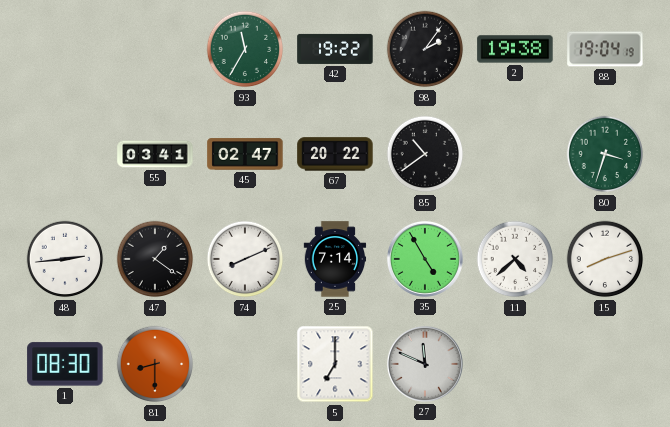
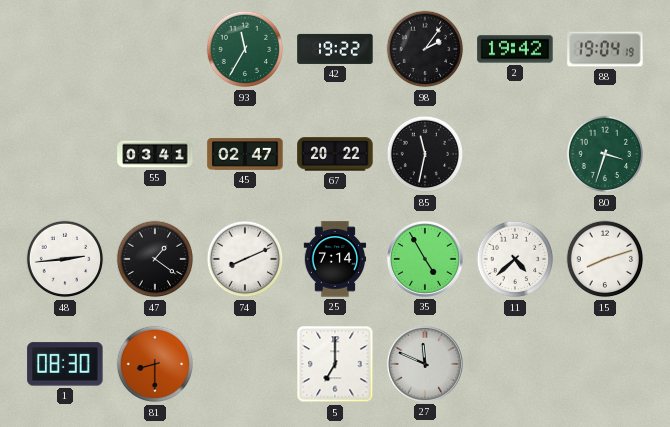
2: 19:38 -> 19:42 (515, 49)
85: 10:39 -> 11:32 (425, 154)
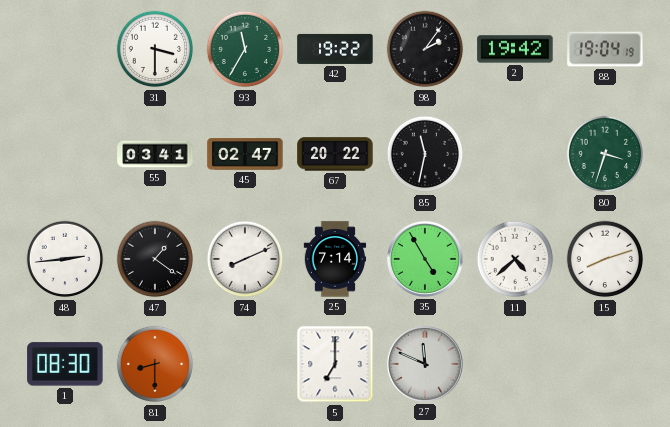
31: none -> 3:30 (155, 49)
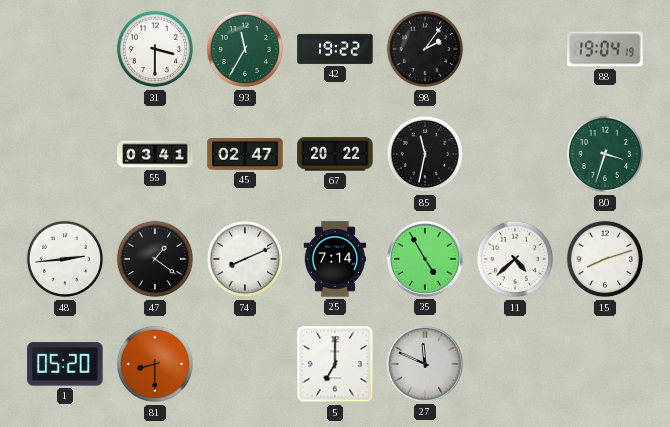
2: 19:42 -> none (515, 49)
1: 08:30 -> 05:20 (65, 364)
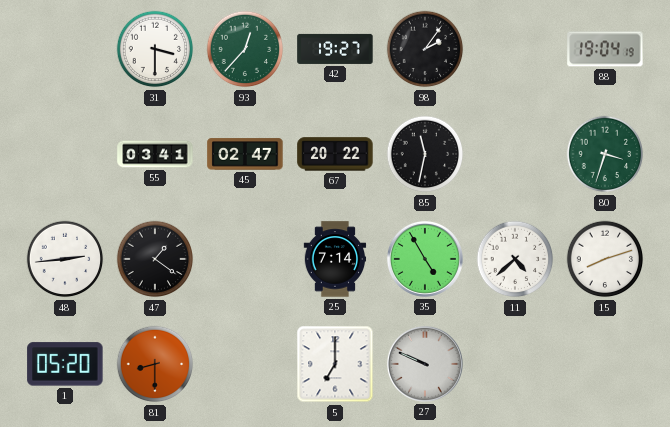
93: 11:35 -> 12:37 (245, 49)
42: 19:22 -> 19:27 (335, 49)
74: 8:11 -> none (245, 259)
27: 11:49 -> 9:49 (425, 364)
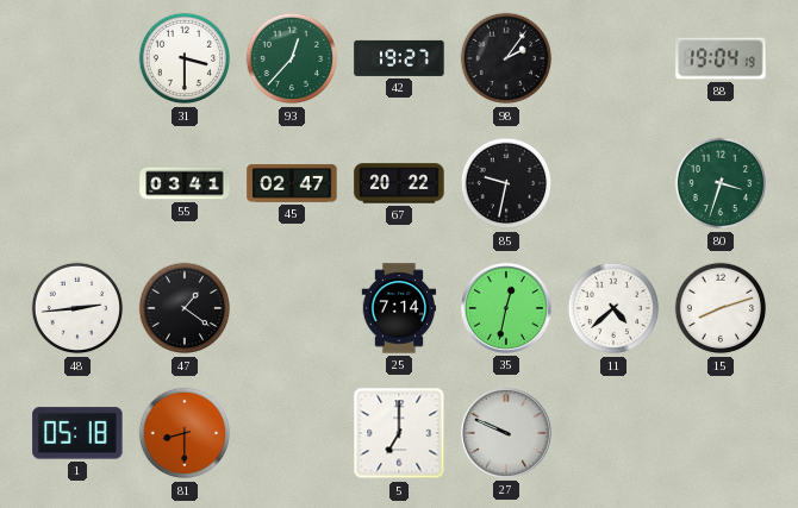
85: 11:32 -> 9:32 (506, 183)
35: 4:55 -> 12:32 (506, 308)
1: 05:20 -> 05:18 (77, 433)
